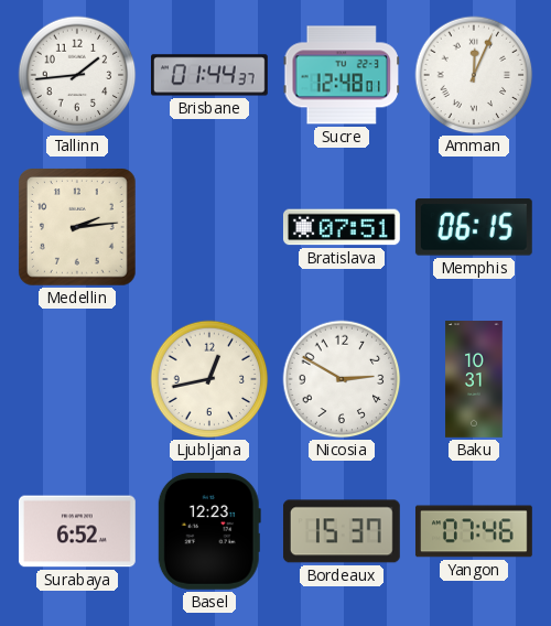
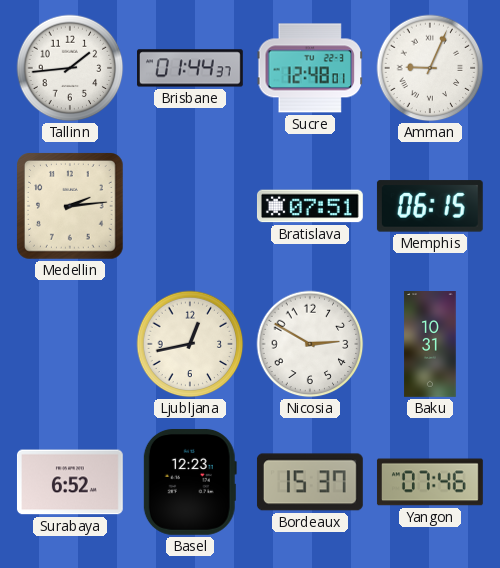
Amman: 12:04 -> 9:04 (430, 68)
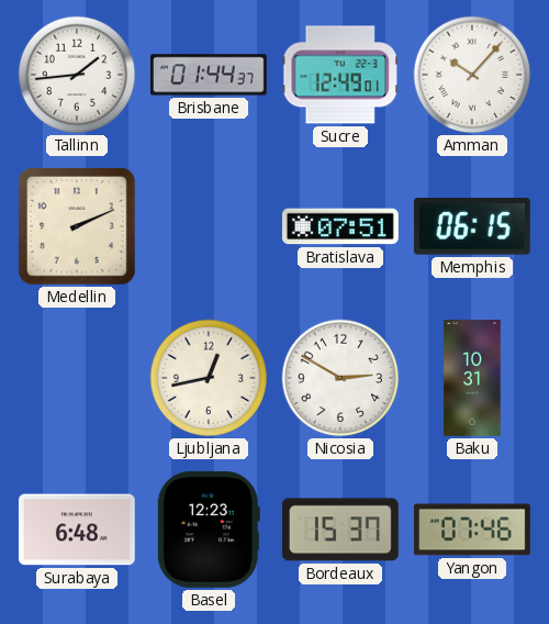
Sucre: 12:48 -> 12:49 (340, 75)
Amman: 9:04 -> 10:07 (472, 75)
Medellin: 2:14 -> 2:11 (78, 227)
Surabaya: 6:52 -> 6:48 (77, 530)
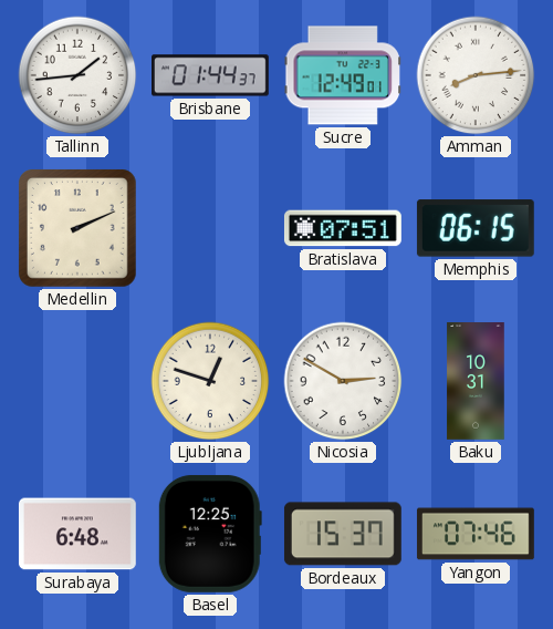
Amman: 10:07 -> 8:14 (476, 75)
Ljubljana: 12:43 -> 12:48 (210, 381)
Basel: 12:23 -> 12:25 (210, 534)
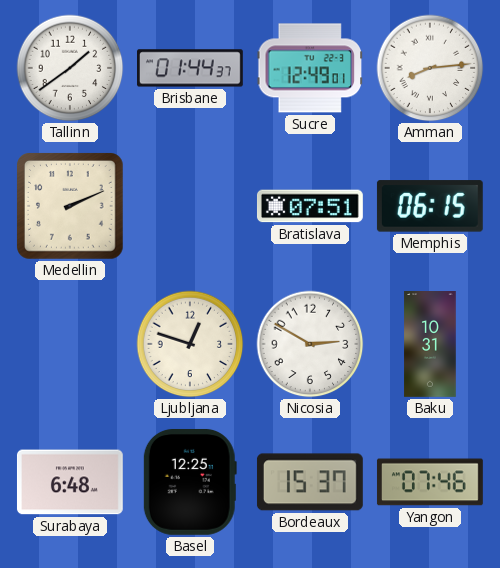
Tallinn: 1:44 -> 1:39 (70, 68)
